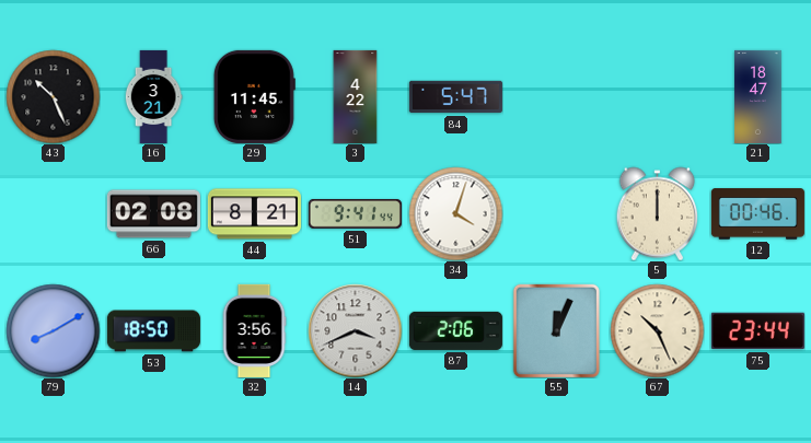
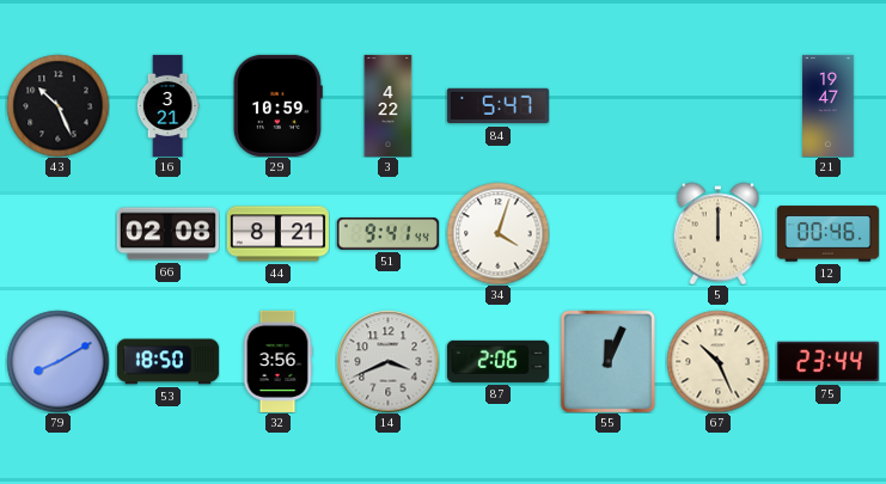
29: 11:45 -> 10:59 (277, 105)
21: 18:47 -> 19:47 (829, 105)
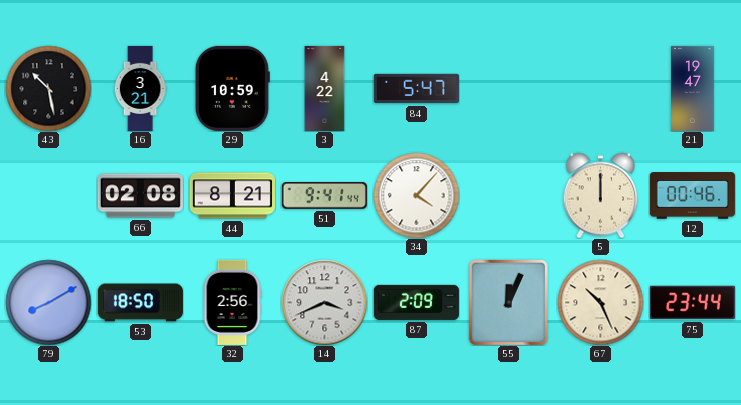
43: 10:26 -> 10:28 (48, 88)
34: 4:03 -> 4:07 (416, 195)
32: 3:56 -> 2:56 (232, 302)
87: 2:06 -> 2:09 (416, 302)
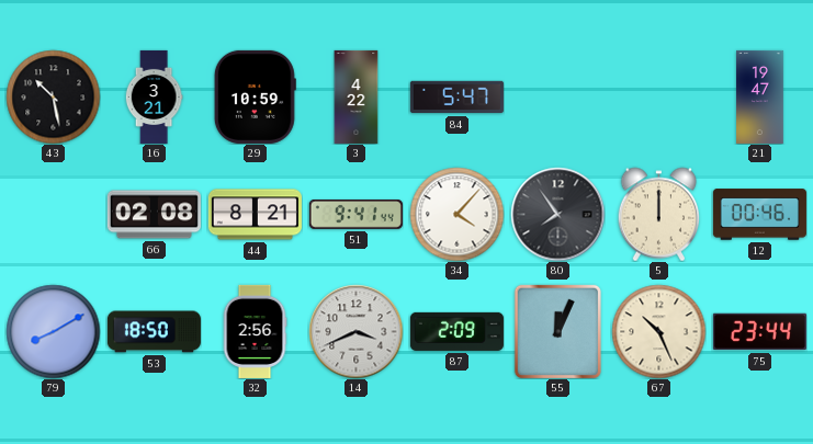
80: none -> 7:54 (557, 214)
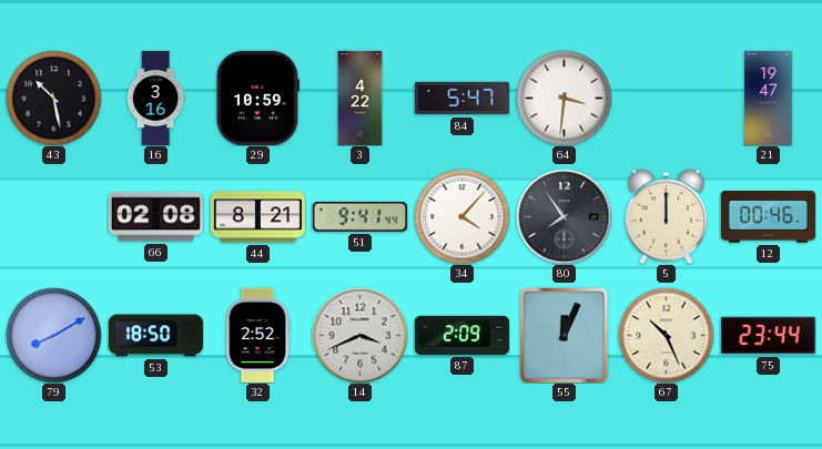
16: 3:21 -> 3:16 (155, 98)
64: none -> 3:31 (564, 98)
32: 2:56 -> 2:52 (257, 335)
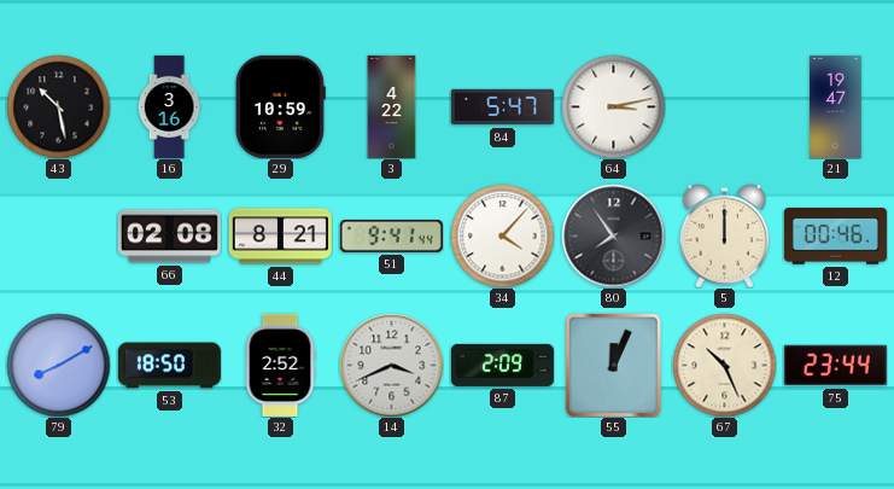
64: 3:31 -> 3:13 (613, 106)
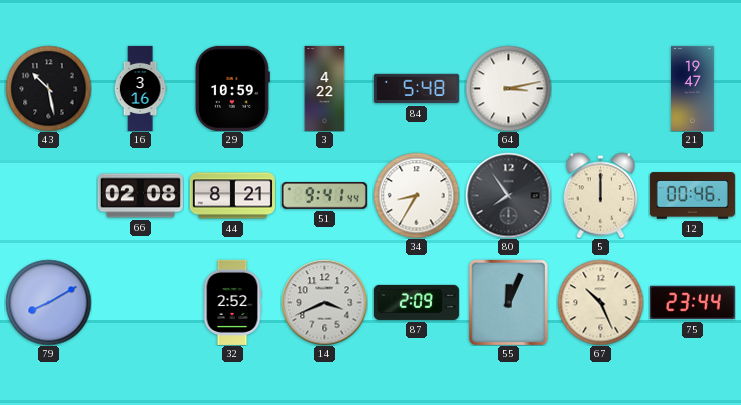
84: 5:47 -> 5:48 (416, 89)
34: 4:07 -> 8:35 (416, 195)
53: 18:50 -> none (169, 366)
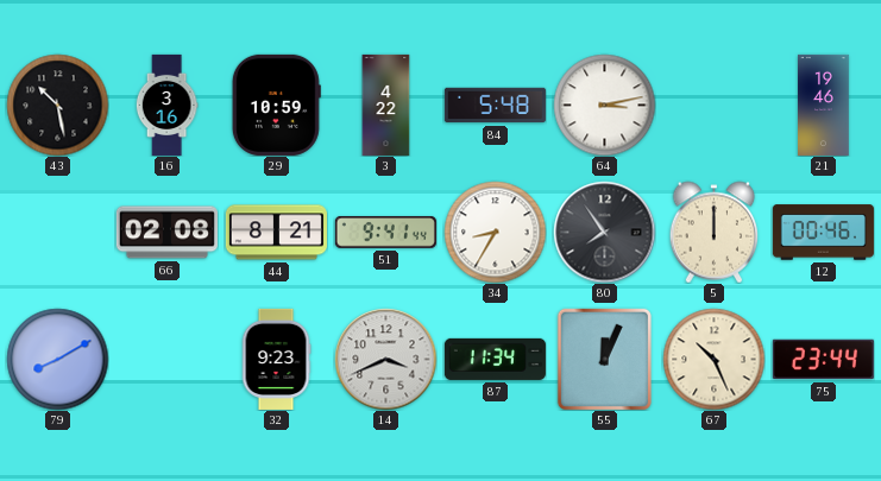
21: 19:47 -> 19:46 (824, 105)
32: 2:52 -> 9:23 (276, 359)
87: 2:09 -> 11:34 (495, 359)
